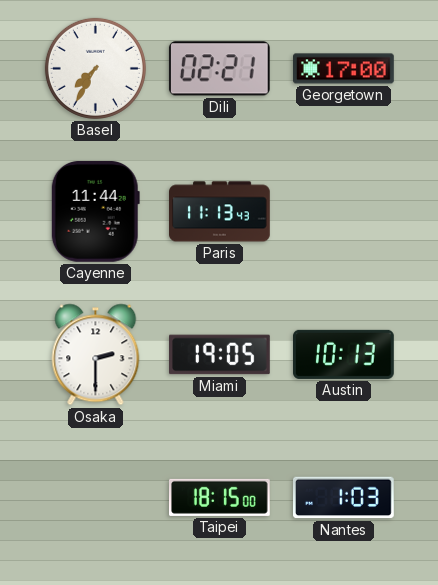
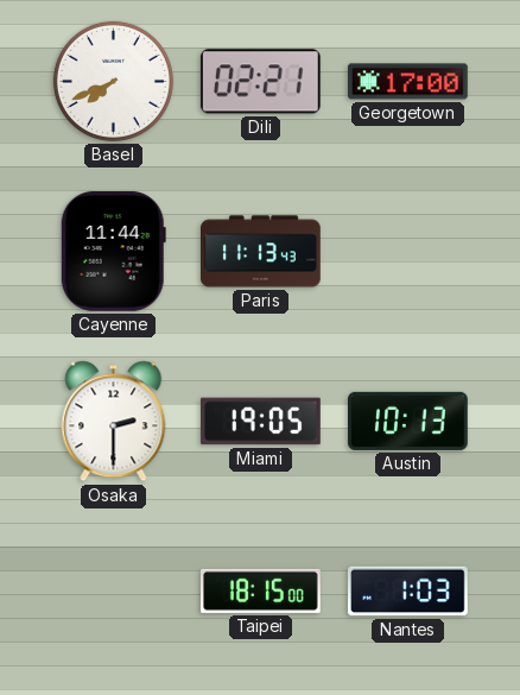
Basel: 7:35 -> 7:41 (113, 81)
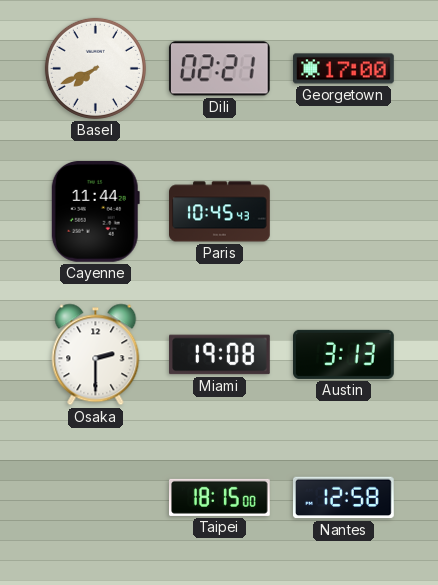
Paris: 11:13 -> 10:45 (220, 212)
Miami: 19:05 -> 19:08 (220, 355)
Austin: 10:13 -> 3:13 (344, 354)
Nantes: 1:03 -> 12:58 (344, 498)
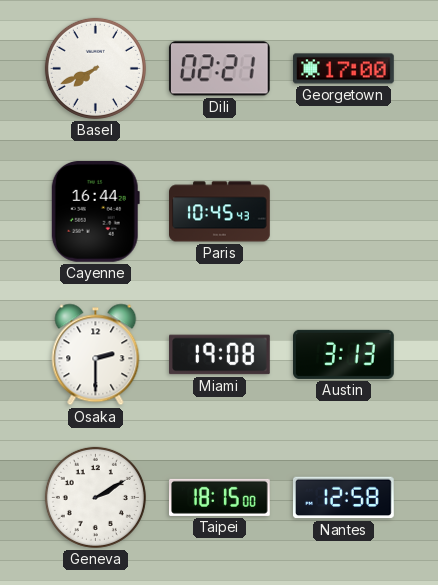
Cayenne: 11:44 -> 16:44 (95, 211)
Geneva: none -> 2:10 (95, 497)
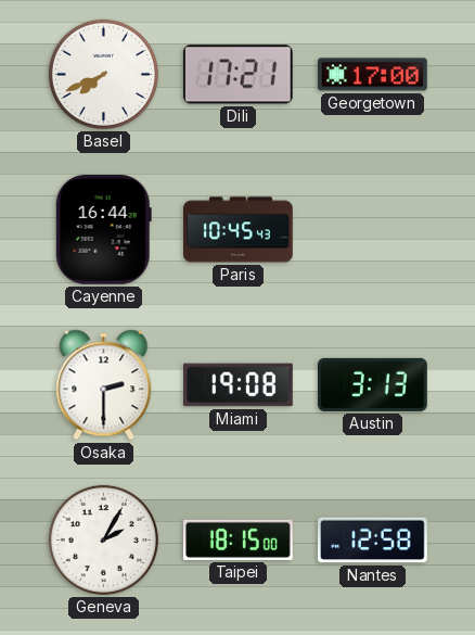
Dili: 02:21 -> 17:21 (237, 75)
Geneva: 2:10 -> 2:05 (103, 539)
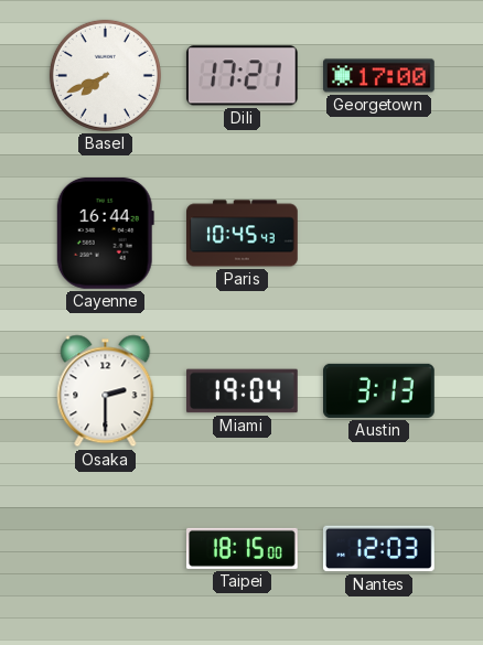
Miami: 19:08 -> 19:04 (243, 391)
Geneva: 2:05 -> none (103, 539)
Nantes: 12:58 -> 12:03 (379, 549)
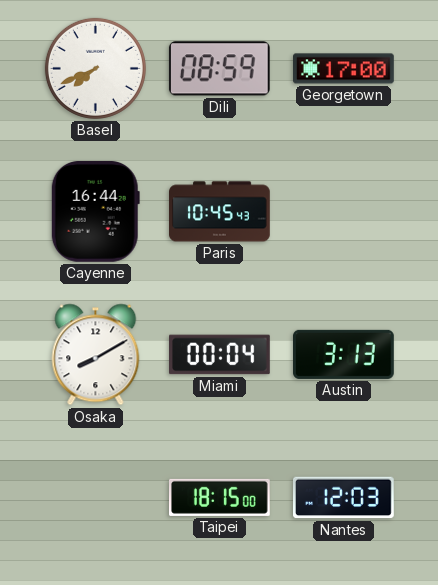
Dili: 17:21 -> 08:59 (219, 69)
Osaka: 2:30 -> 8:10 (96, 355)
Miami: 19:04 -> 00:04 (220, 355)
